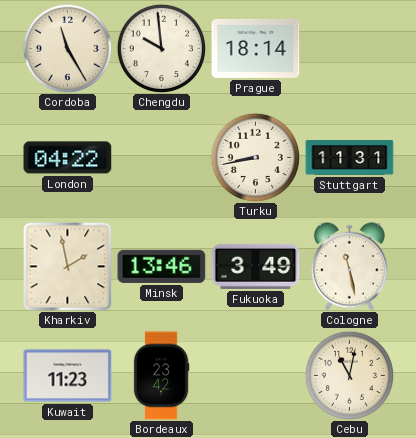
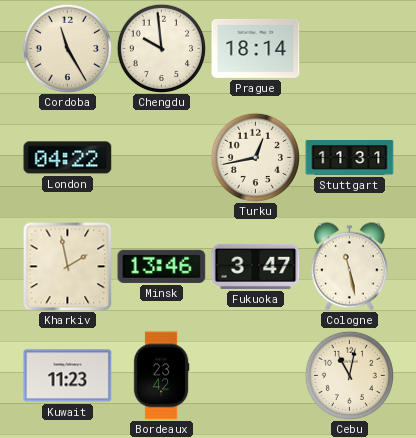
Turku: 8:43 -> 12:43 (255, 157)
Fukuoka: 3:49 -> 3:47 (256, 266)
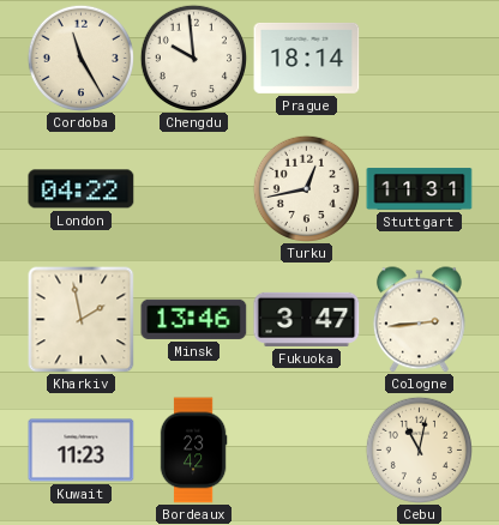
Cologne: 11:28 -> 2:44 (419, 320)
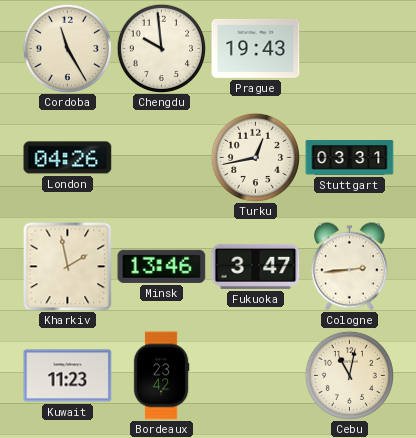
Prague: 18:14 -> 19:43 (256, 48)
London: 04:22 -> 04:26 (68, 158)
Stuttgart: 11:31 -> 03:31 (350, 158)
